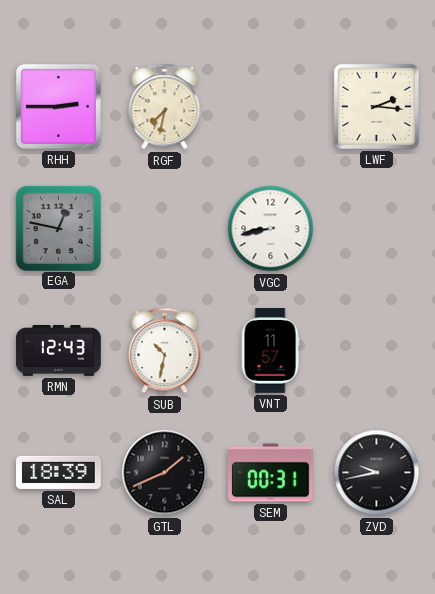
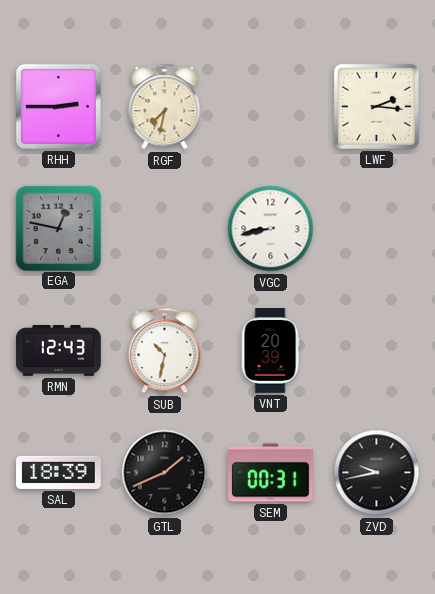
VNT: 11:57 -> 20:39 (270, 351)
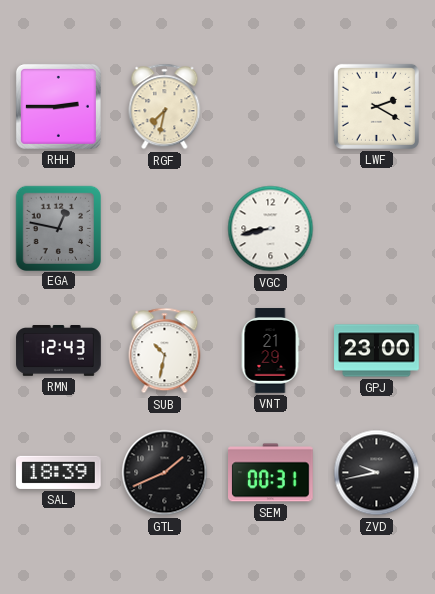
LWF: 2:16 -> 2:20 (376, 106)
VNT: 20:39 -> 21:29 (270, 351)
GPJ: none -> 23:00 (377, 351)
